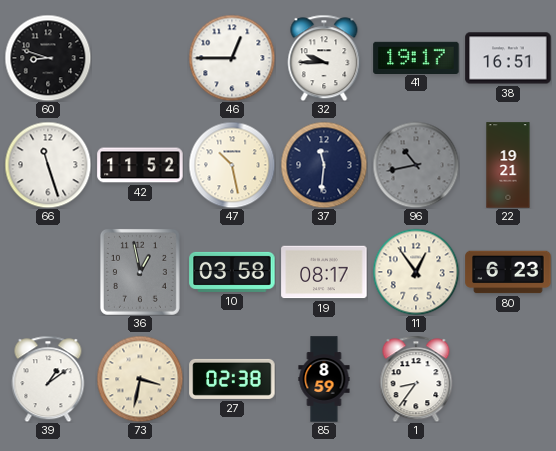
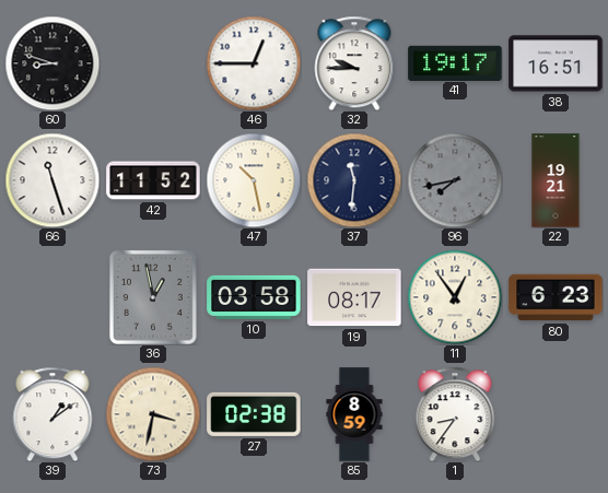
96: 10:43 -> 7:43 (455, 180)
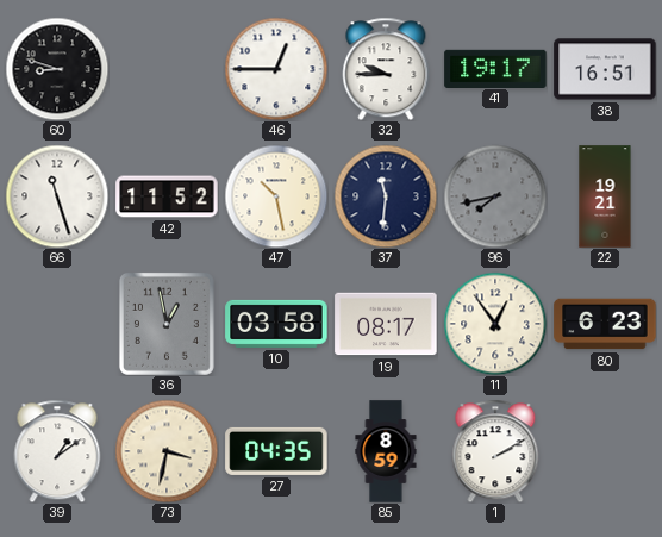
27: 02:38 -> 04:35 (276, 451)
1: 8:36 -> 2:10 (495, 451)
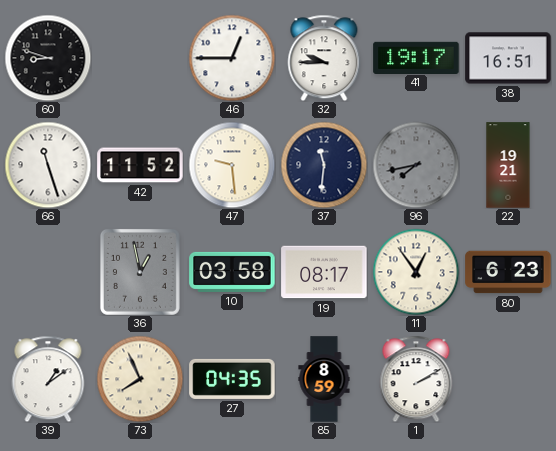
47: 10:28 -> 9:29 (232, 165)
73: 3:32 -> 7:56 (140, 379)
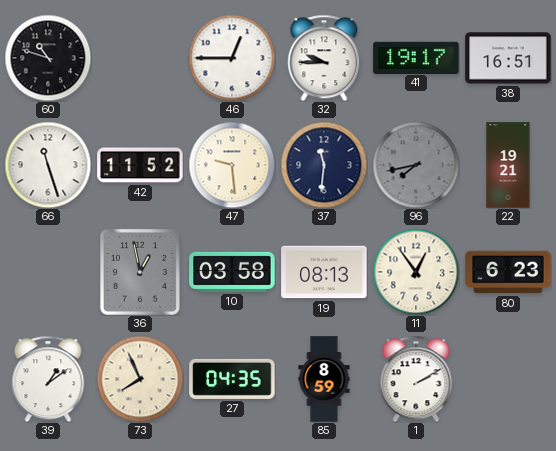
60: 8:48 -> 10:48 (48, 58)
19: 08:17 -> 08:13 (324, 272)
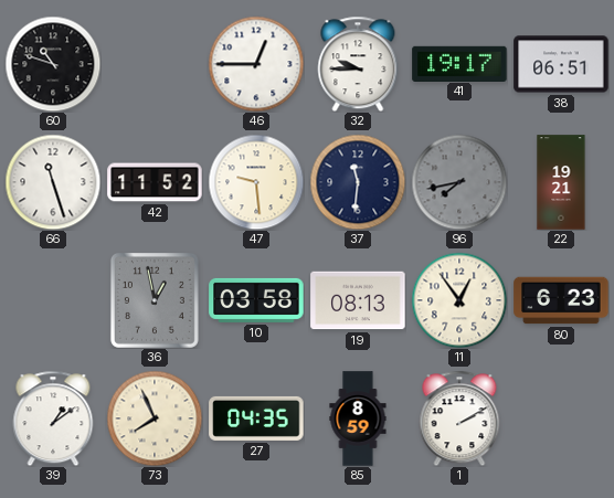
38: 16:51 -> 06:51 (561, 64)
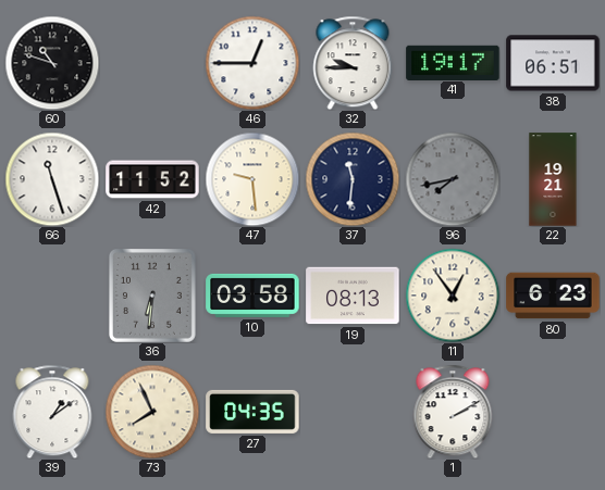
36: 12:58 -> 6:31 (152, 296)
85: 8:59 -> none (358, 418)
